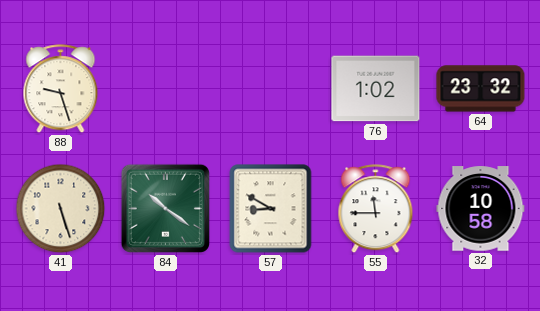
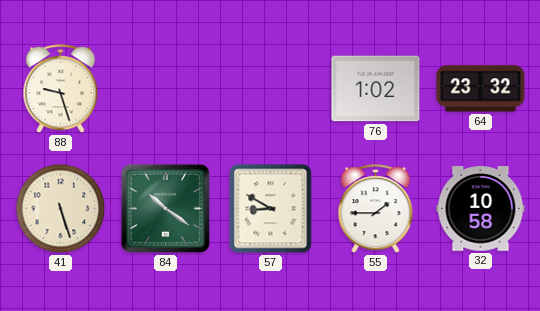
55: 11:45 -> 1:45 (376, 209)
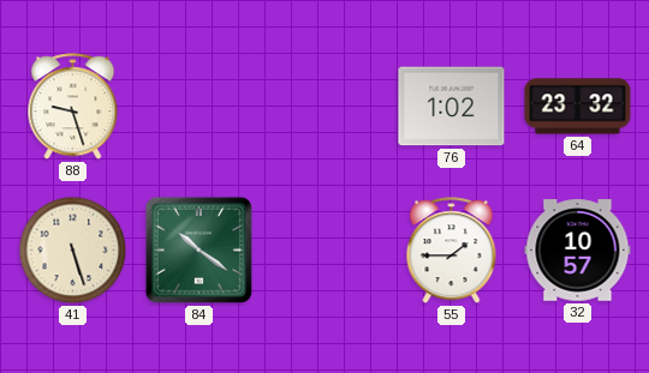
57: 8:50 -> none (271, 209)
32: 10:58 -> 10:57 (578, 251)
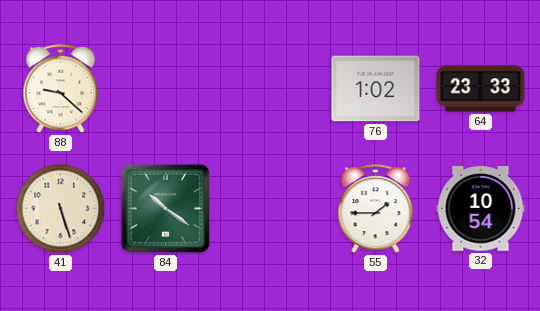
88: 9:27 -> 9:22 (61, 89)
64: 23:32 -> 23:33 (481, 89)
32: 10:57 -> 10:54 (481, 209)
